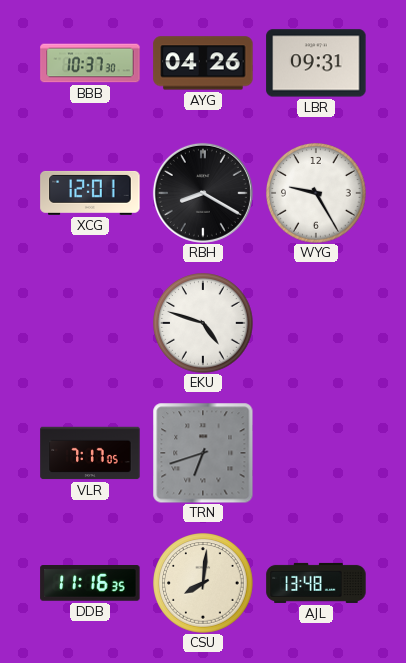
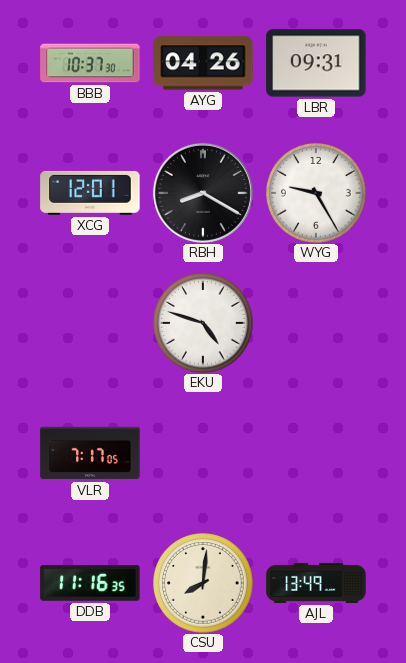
TRN: 6:42 -> none (203, 453)
AJL: 13:48 -> 13:49 (316, 583)
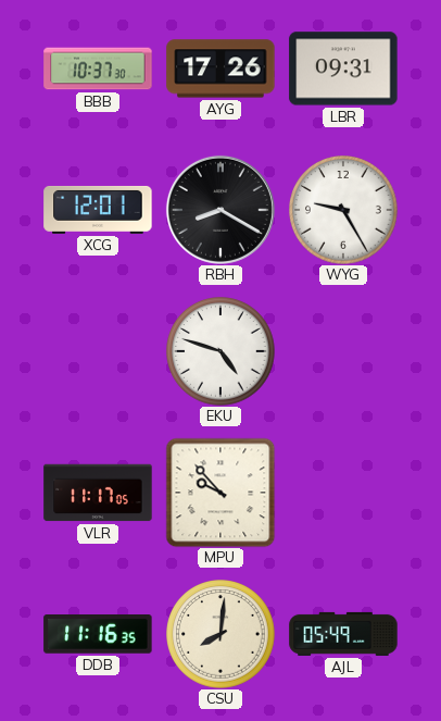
AYG: 04:26 -> 17:26 (220, 69)
VLR: 7:17 -> 11:17 (98, 493)
MPU: none -> 9:53 (220, 493)
AJL: 13:49 -> 05:49 (343, 634)
